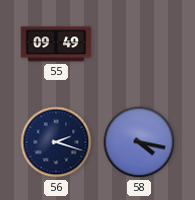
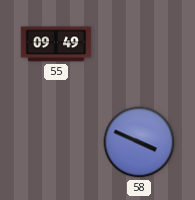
56: 2:18 -> none (56, 142)
58: 4:17 -> 3:49 (139, 142)
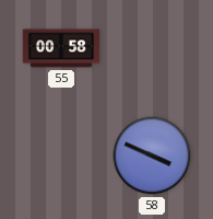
55: 09:49 -> 00:58 (61, 48)
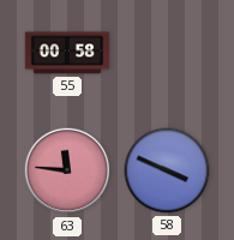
63: none -> 11:46 (67, 170)
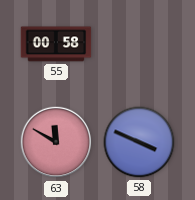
63: 11:46 -> 11:50 (56, 142)
